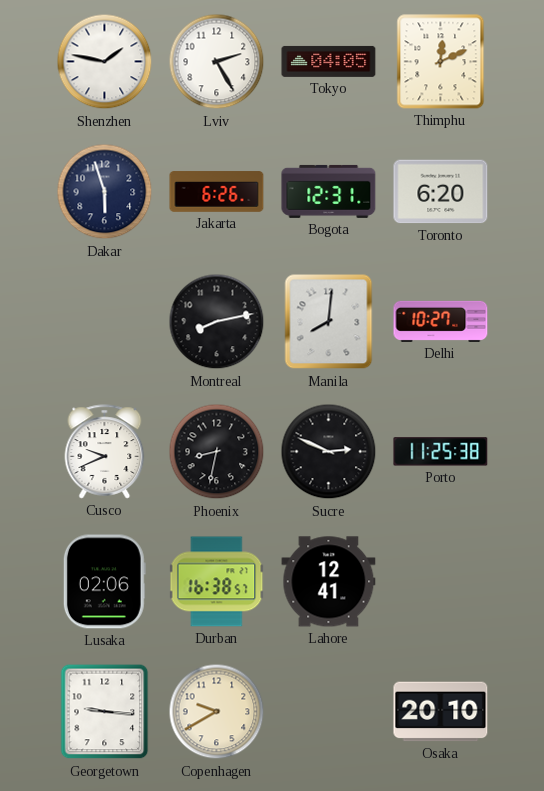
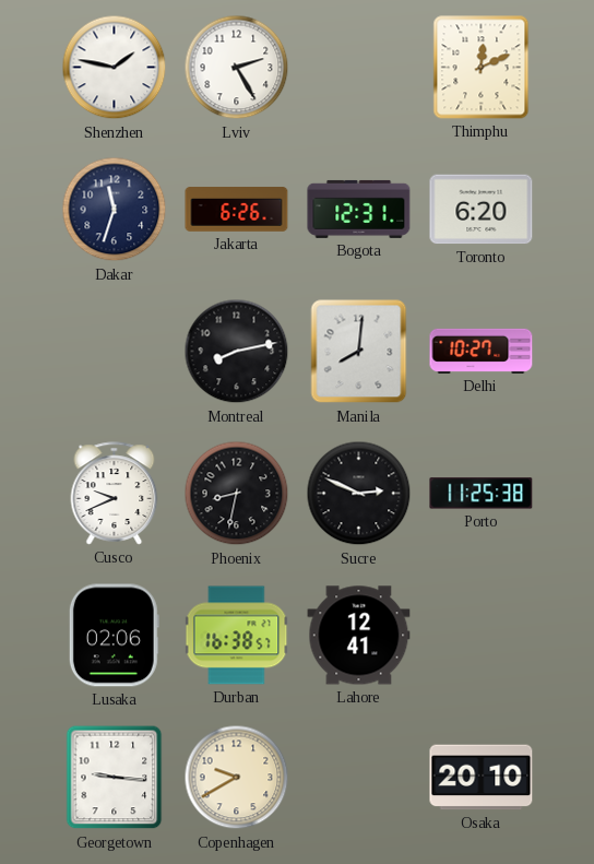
Tokyo: 04:05 -> none (329, 61)
Dakar: 5:57 -> 11:33 (115, 210)
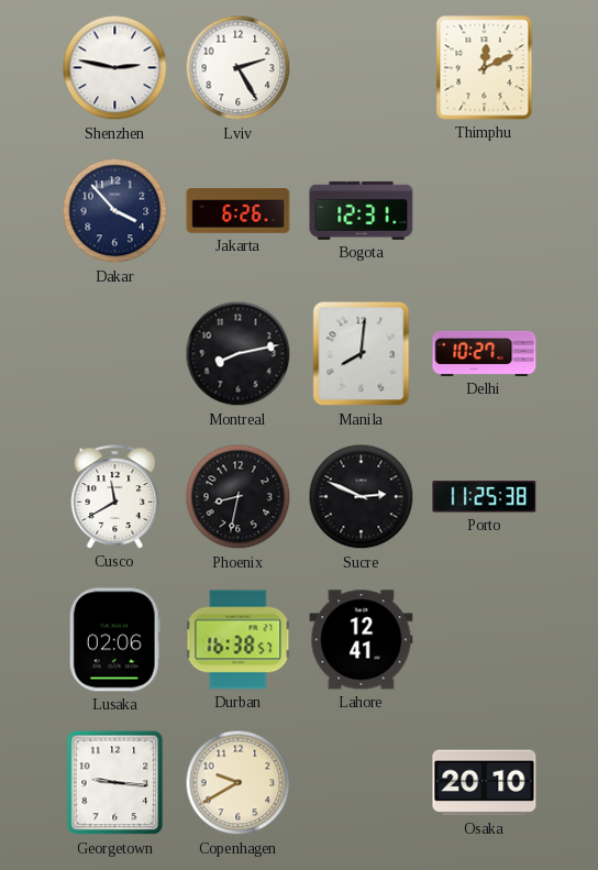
Shenzhen: 1:47 -> 2:47 (115, 68)
Dakar: 11:33 -> 3:53 (115, 211)
Toronto: 6:20 -> none (482, 210)
Cusco: 9:41 -> 11:40 (115, 497)
